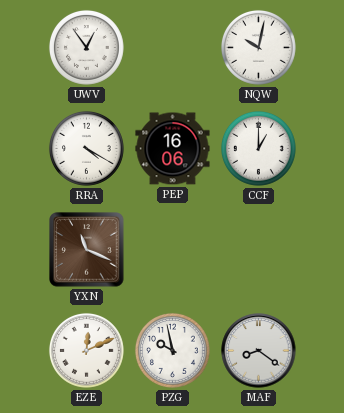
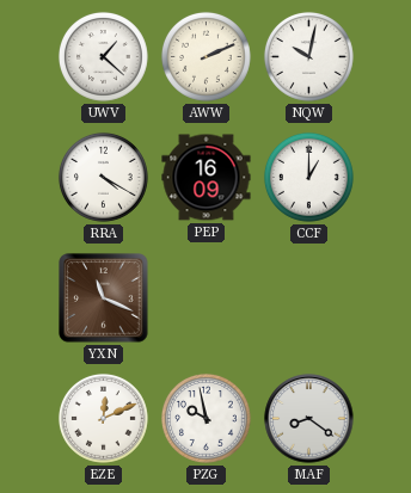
UWV: 12:54 -> 1:22 (103, 56)
AWW: none -> 2:11 (205, 56)
PEP: 16:06 -> 16:09 (207, 178)
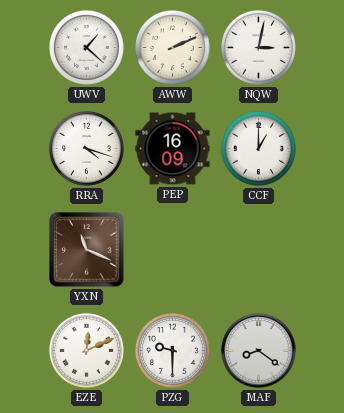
NQW: 10:02 -> 3:02 (258, 47)
RRA: 4:20 -> 4:18 (86, 148)
PZG: 9:58 -> 9:30 (172, 350)
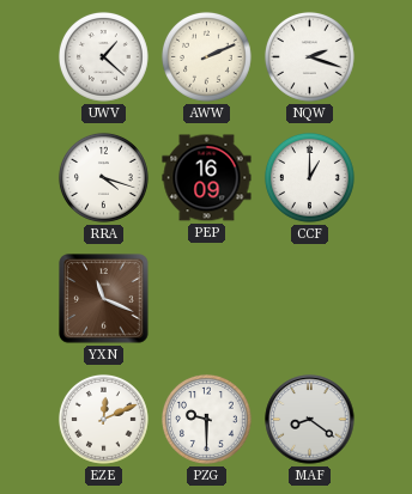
NQW: 3:02 -> 2:18 (309, 56)
